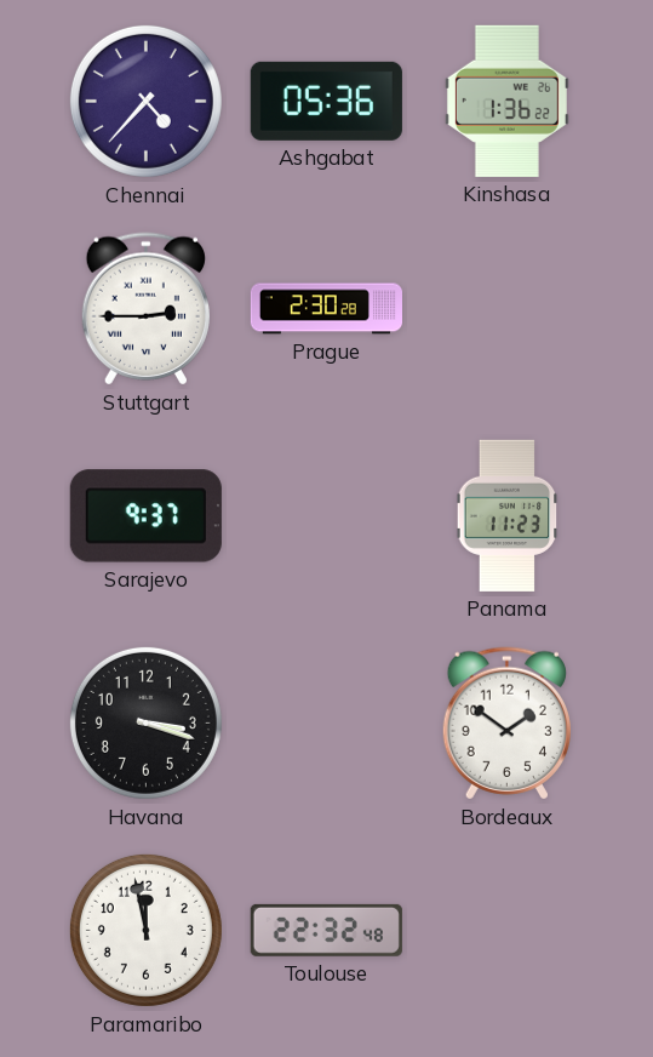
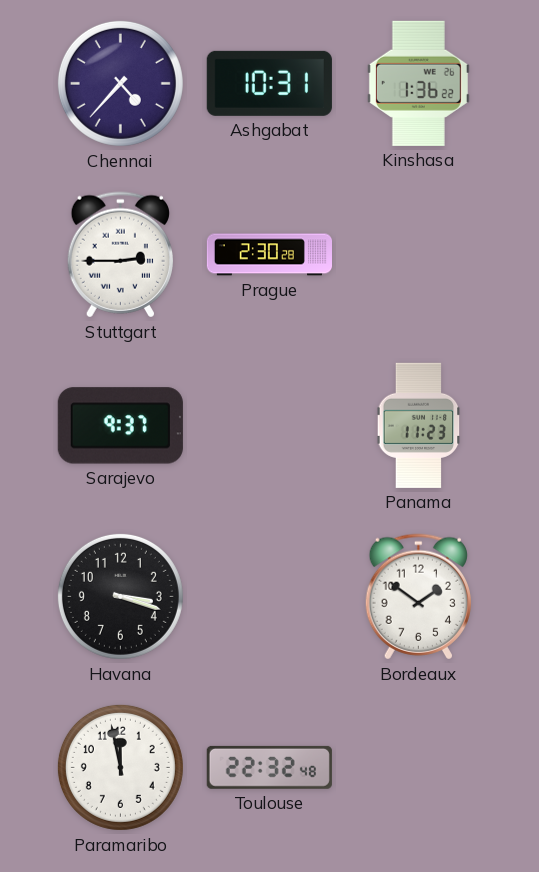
Ashgabat: 05:36 -> 10:31 (269, 83)
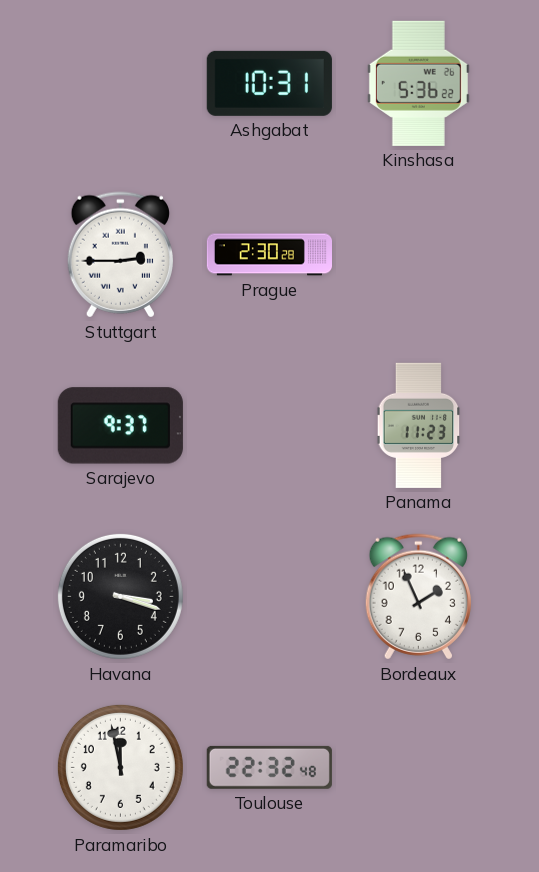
Chennai: 4:37 -> none (120, 83)
Kinshasa: 1:36 -> 5:36 (418, 83)
Bordeaux: 1:51 -> 1:56 (418, 597)
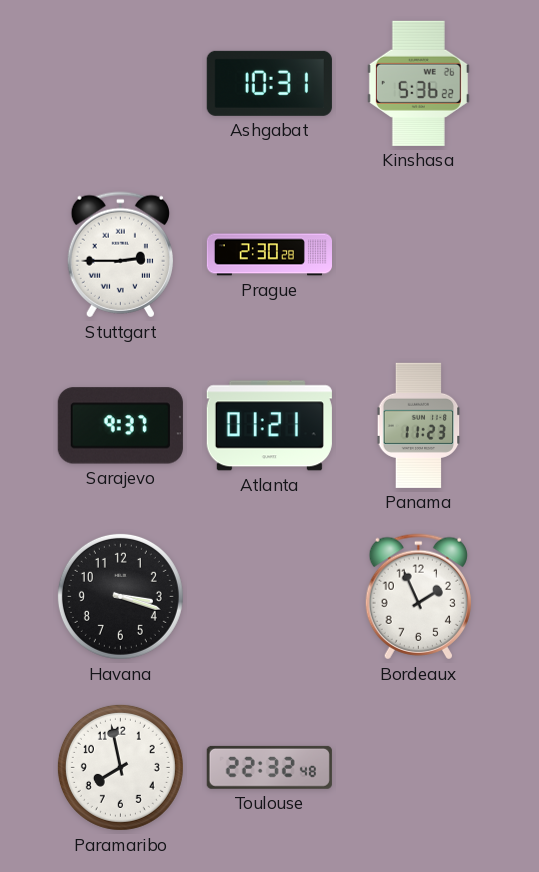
Atlanta: none -> 01:21 (269, 426)
Paramaribo: 11:58 -> 7:58 (120, 767)
